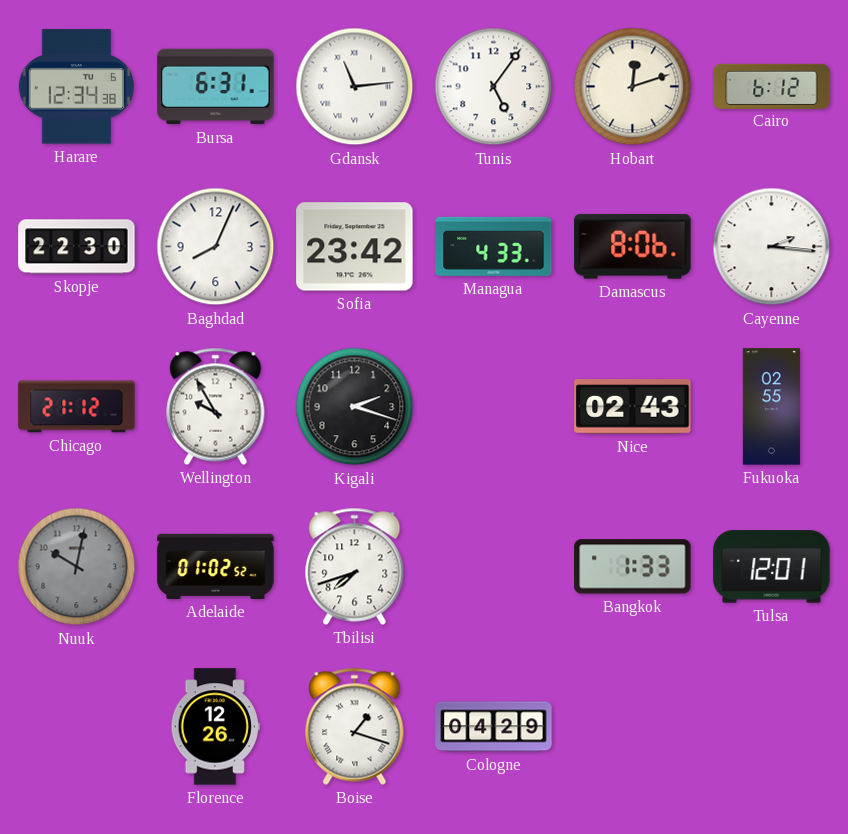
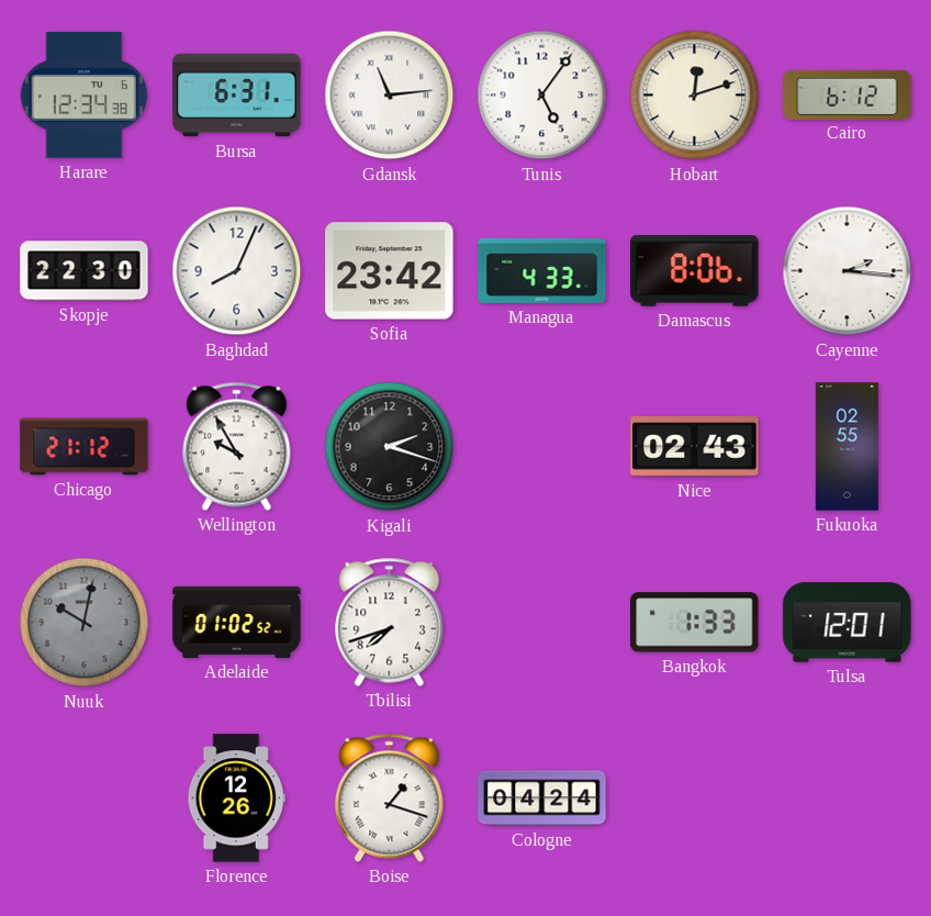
Cologne: 04:29 -> 04:24 (542, 798)
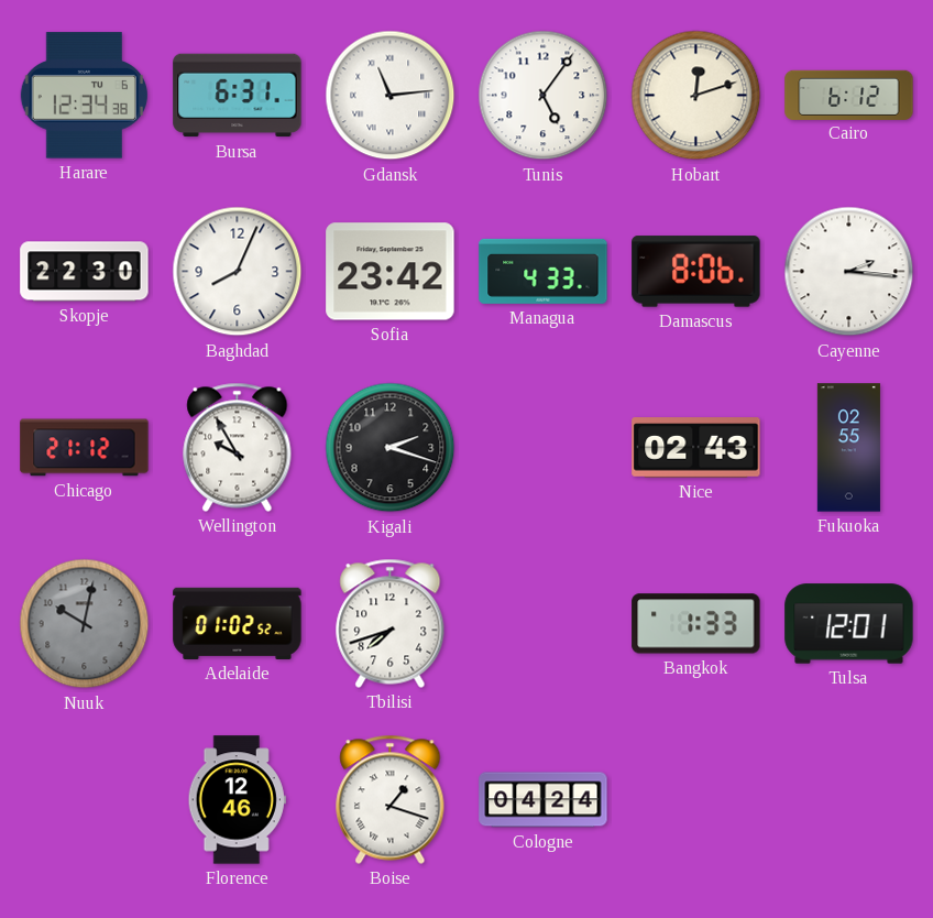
Florence: 12:26 -> 12:46 (237, 800)
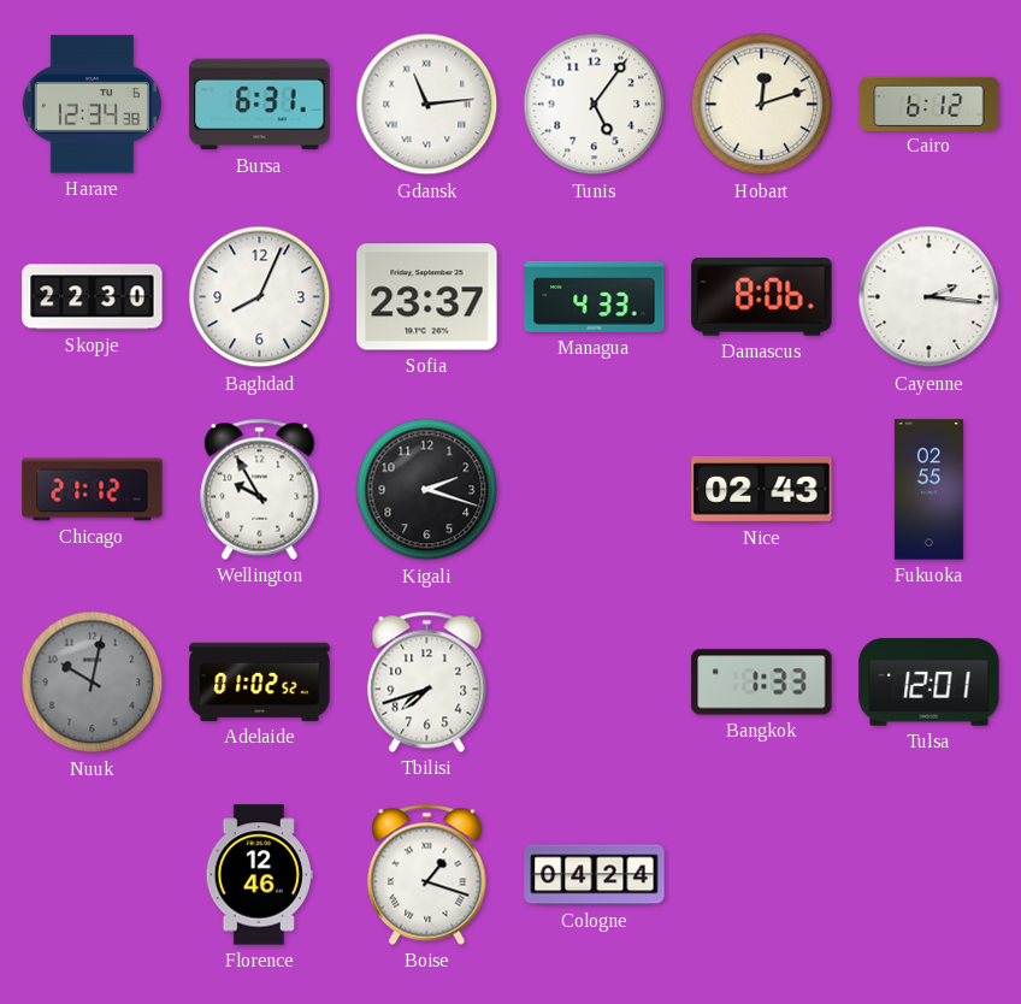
Sofia: 23:42 -> 23:37 (427, 297)
